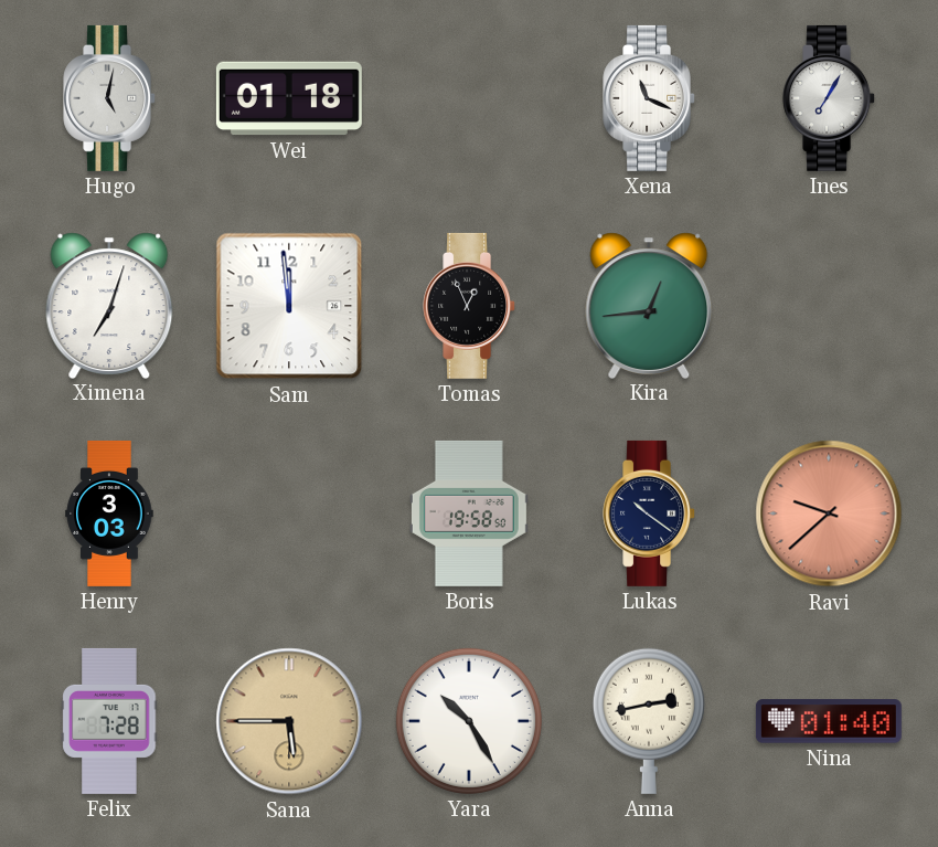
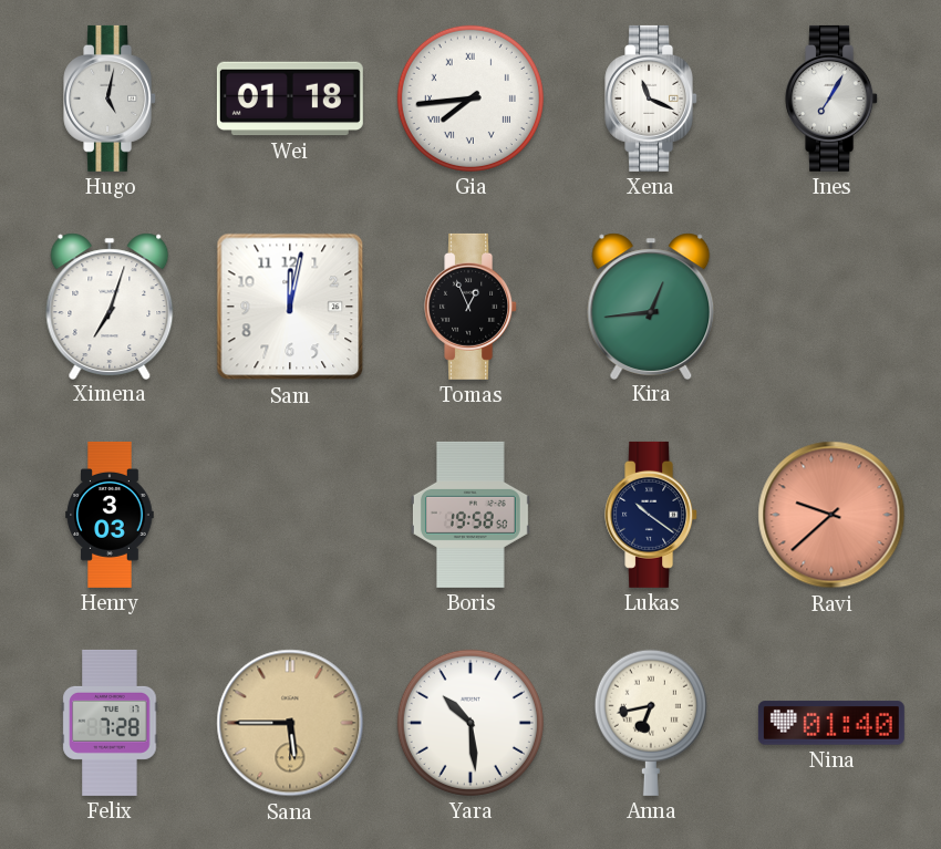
Gia: none -> 7:44 (471, 99)
Sam: 11:59 -> 12:02 (290, 307)
Yara: 10:25 -> 10:29 (471, 723)
Anna: 2:43 -> 6:43 (651, 723)
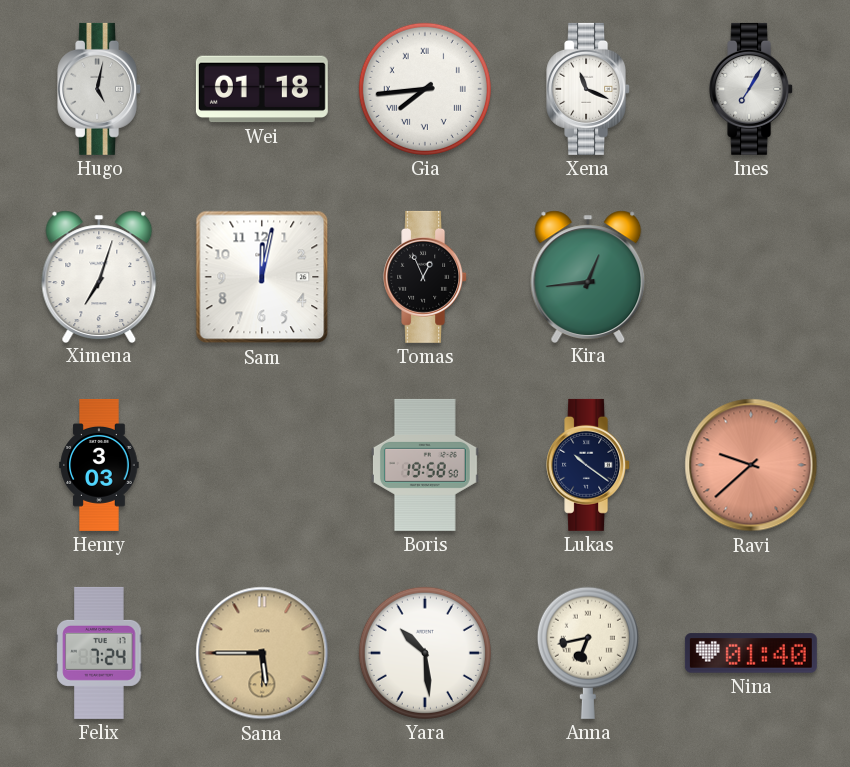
Felix: 7:28 -> 7:24 (99, 653)
